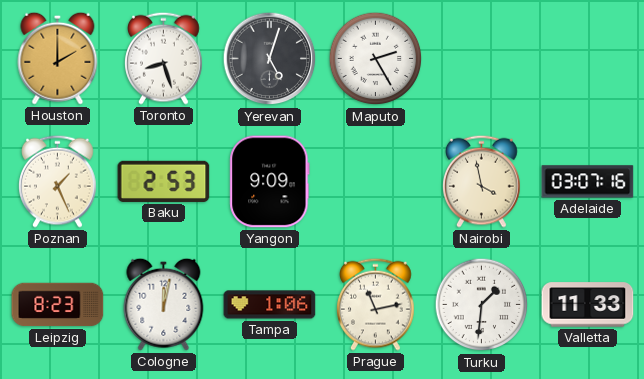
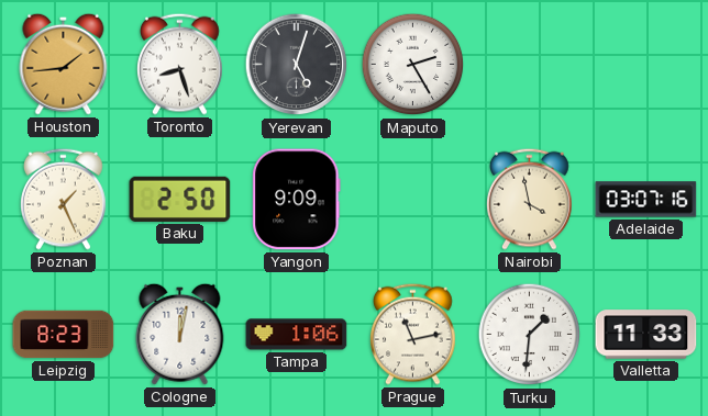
Houston: 2:00 -> 1:44 (64, 64)
Baku: 2:53 -> 2:50 (180, 199)
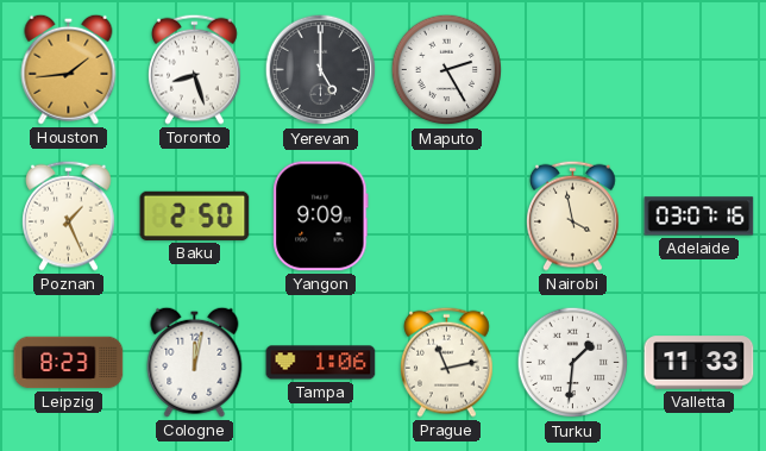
Yerevan: 5:03 -> 5:00 (321, 70)
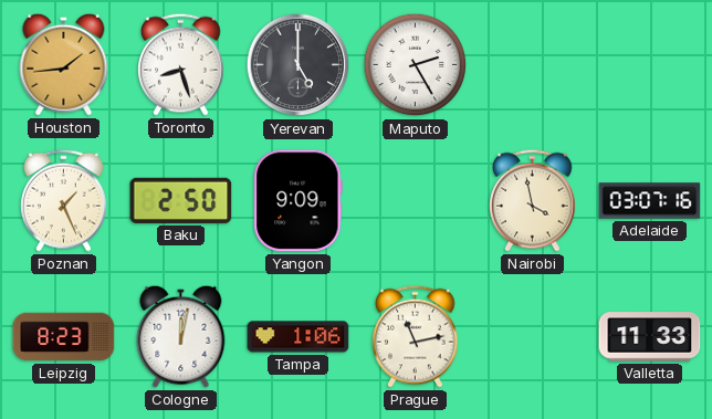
Turku: 1:31 -> none (573, 363)
